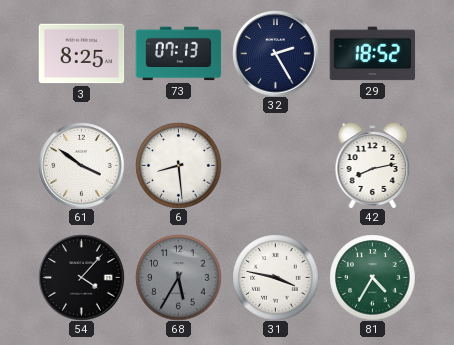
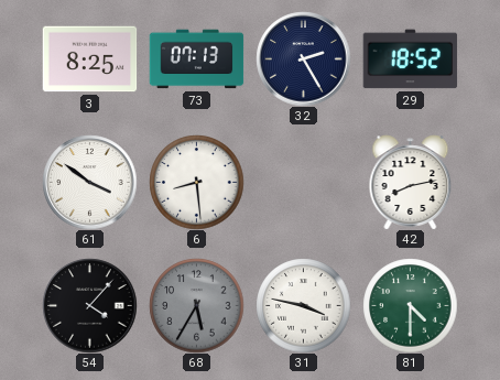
81: 4:35 -> 4:30 (410, 305)
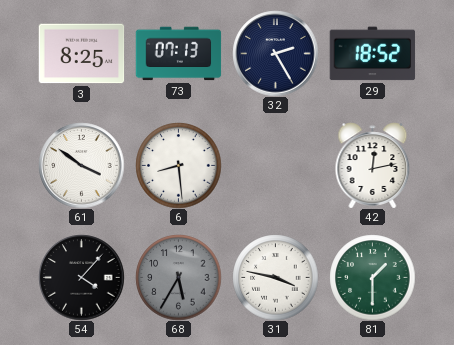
42: 8:13 -> 12:13 (373, 165)
81: 4:30 -> 1:30 (372, 277)
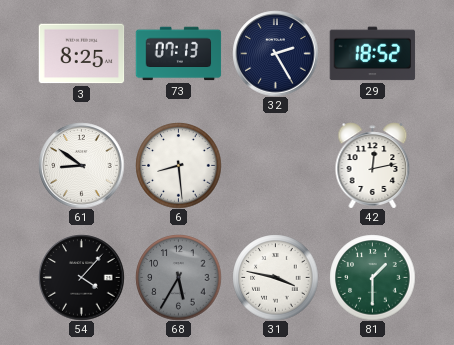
61: 3:51 -> 8:51 (81, 165)
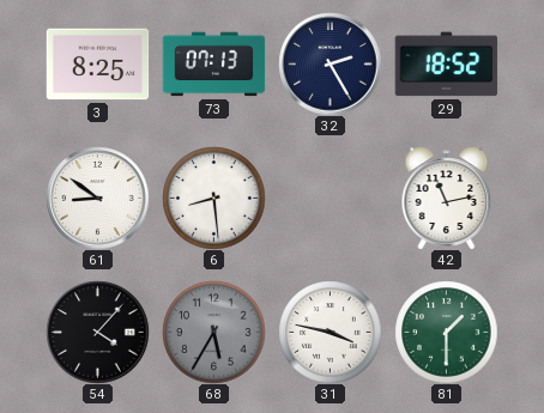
42: 12:13 -> 11:13 (447, 198)
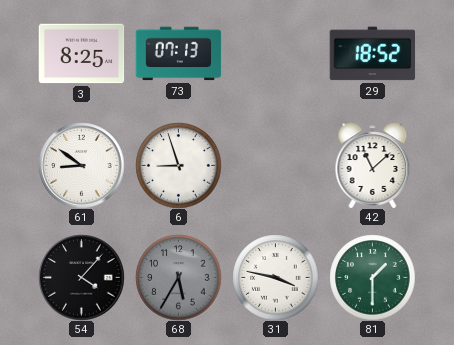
32: 2:25 -> none (330, 63)
6: 8:29 -> 8:57 (178, 165)
42: 11:13 -> 11:08 (373, 165)
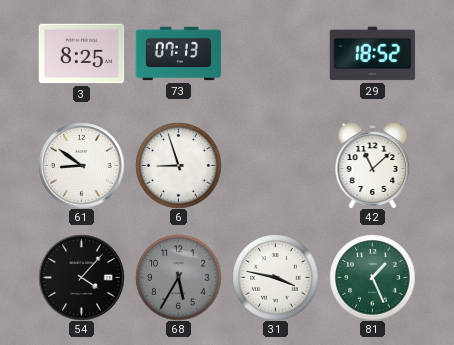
81: 1:30 -> 1:26 (372, 277)
